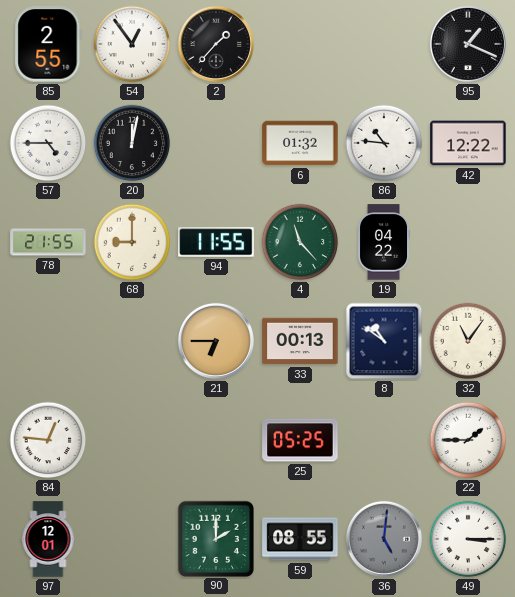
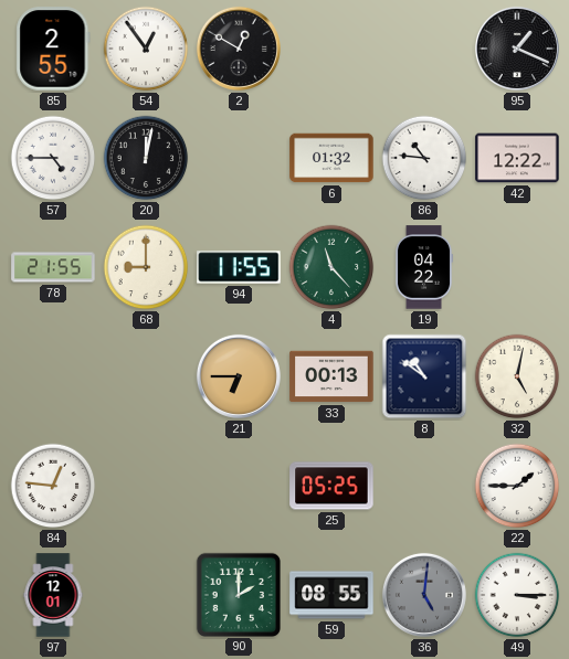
2: 1:37 -> 12:50 (239, 49)
32: 11:06 -> 5:02 (517, 376)
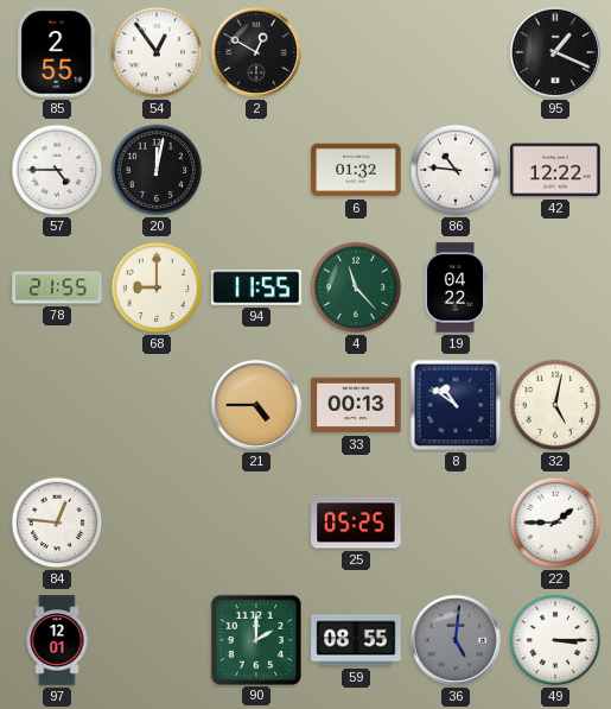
21: 6:45 -> 4:45 (256, 405)
